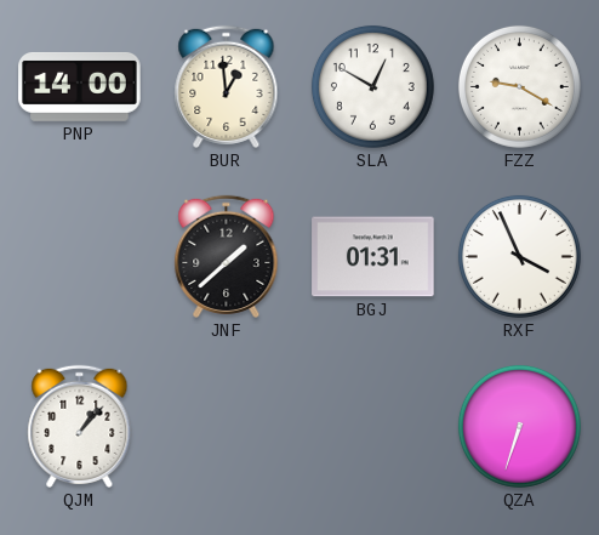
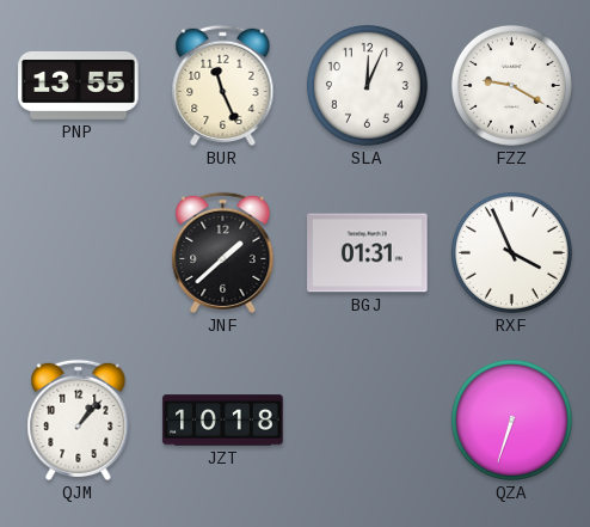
PNP: 14:00 -> 13:55 (79, 85)
BUR: 12:59 -> 11:26 (223, 85)
SLA: 12:50 -> 12:04 (367, 85)
JZT: none -> 10:18 (223, 421)
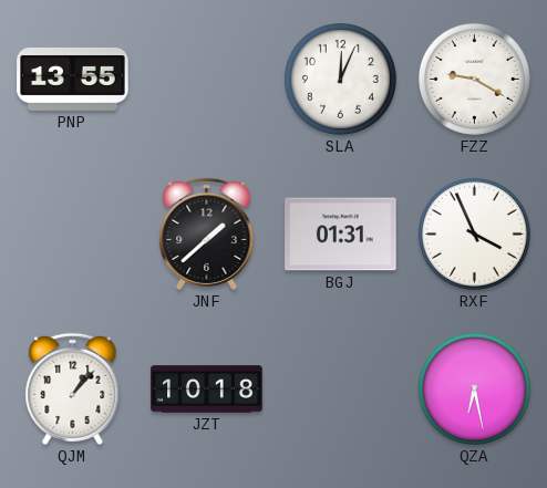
BUR: 11:26 -> none (223, 85)
QZA: 6:33 -> 6:28 (474, 388)
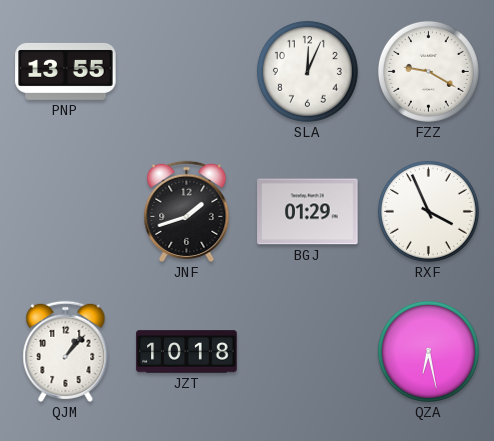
JNF: 1:38 -> 1:42 (187, 211)
BGJ: 01:31 -> 01:29 (308, 212)
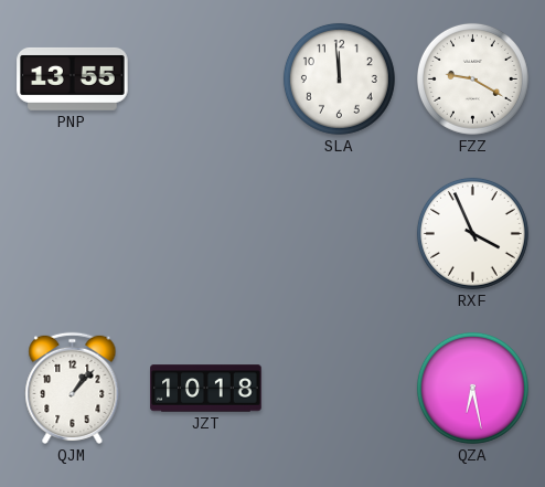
SLA: 12:04 -> 11:59 (339, 78)
JNF: 1:42 -> none (187, 211)
BGJ: 01:29 -> none (308, 212)
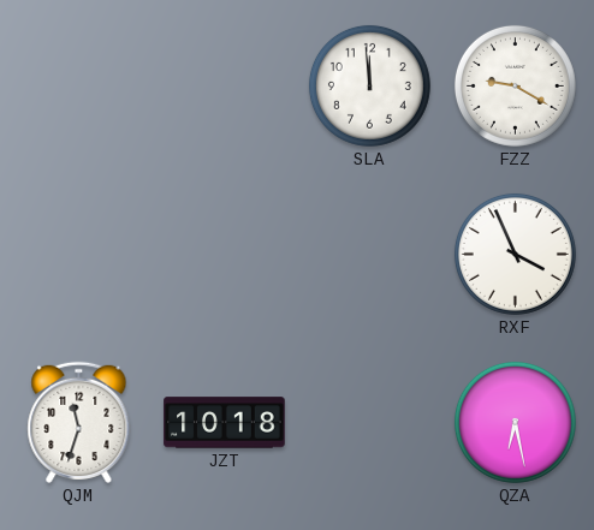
PNP: 13:55 -> none (73, 78)
QJM: 1:07 -> 11:33 (79, 422)
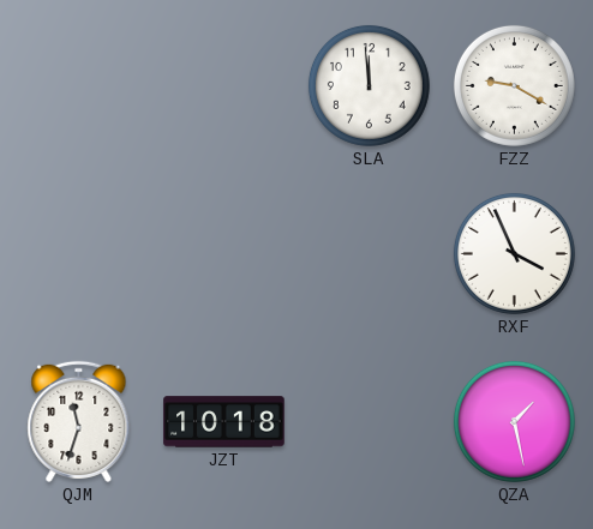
QZA: 6:28 -> 1:28 (514, 421)
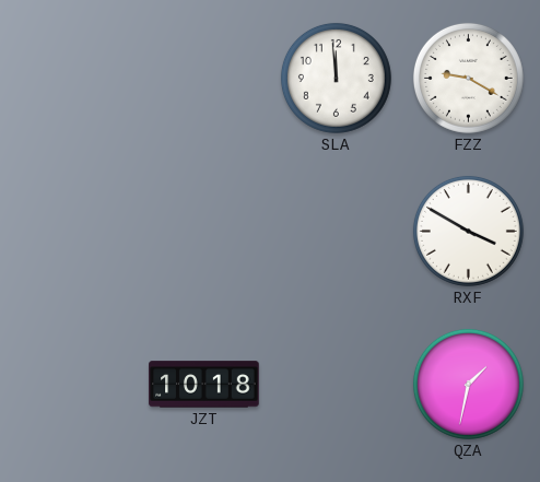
RXF: 3:56 -> 3:50 (468, 231)
QJM: 11:33 -> none (79, 421)
QZA: 1:28 -> 1:32 (468, 384)
